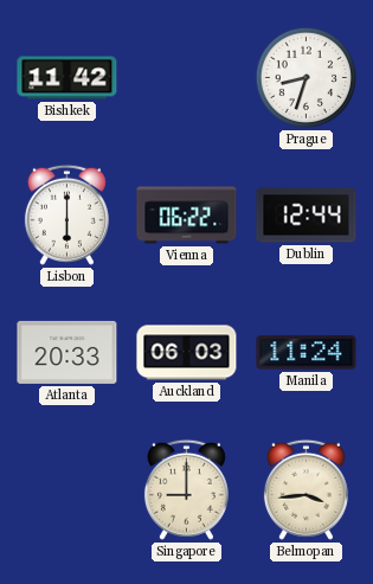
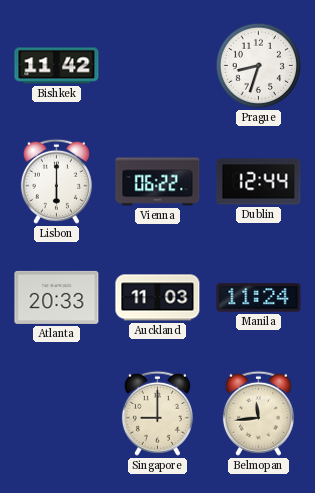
Auckland: 06:03 -> 11:03 (158, 298)
Belmopan: 3:44 -> 11:44 (258, 413)
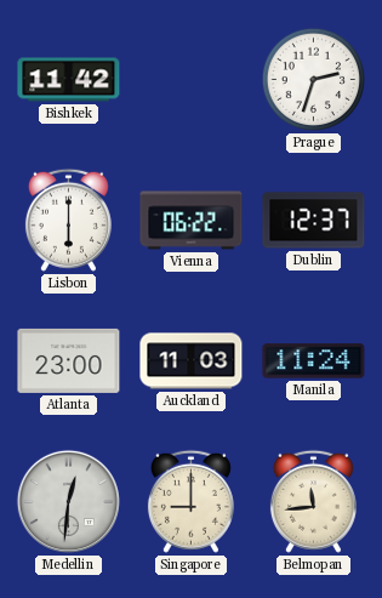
Prague: 8:33 -> 2:33 (314, 80)
Dublin: 12:44 -> 12:37 (314, 221)
Atlanta: 20:33 -> 23:00 (69, 360)
Medellin: none -> 12:31 (68, 501)
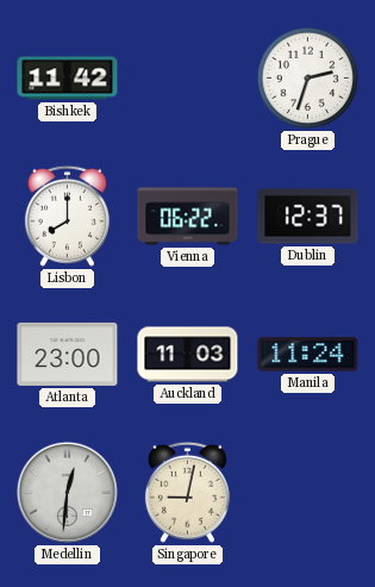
Lisbon: 6:00 -> 8:00 (67, 216)
Singapore: 9:00 -> 9:02 (187, 492)
Belmopan: 11:44 -> none (313, 501)
